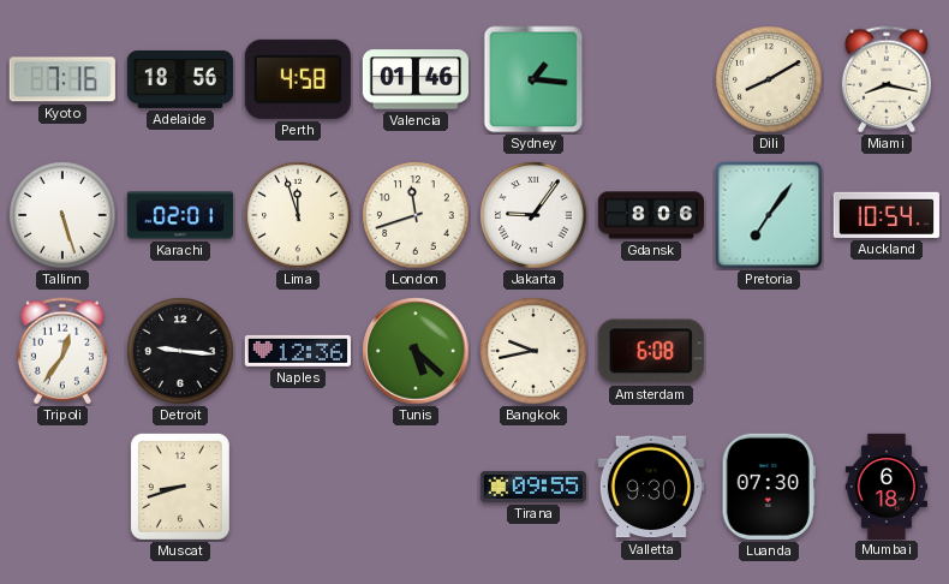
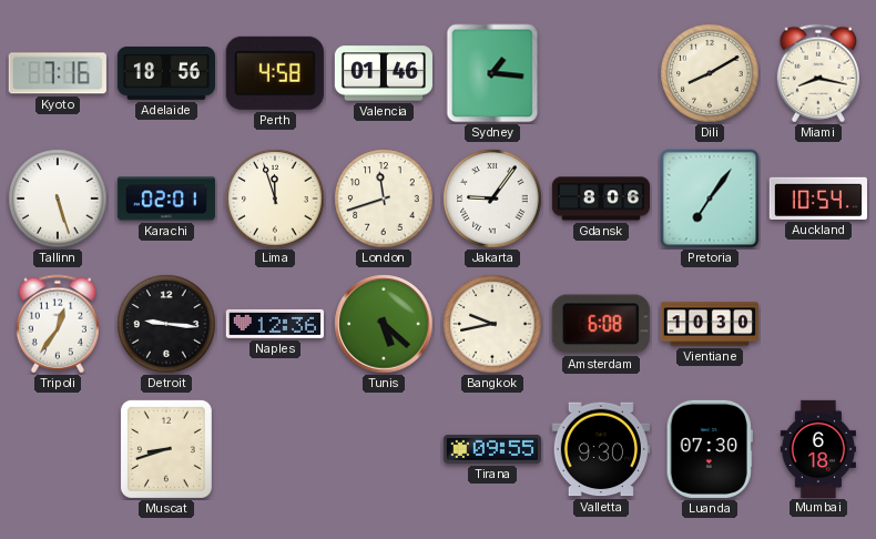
Vientiane: none -> 10:30 (709, 324)
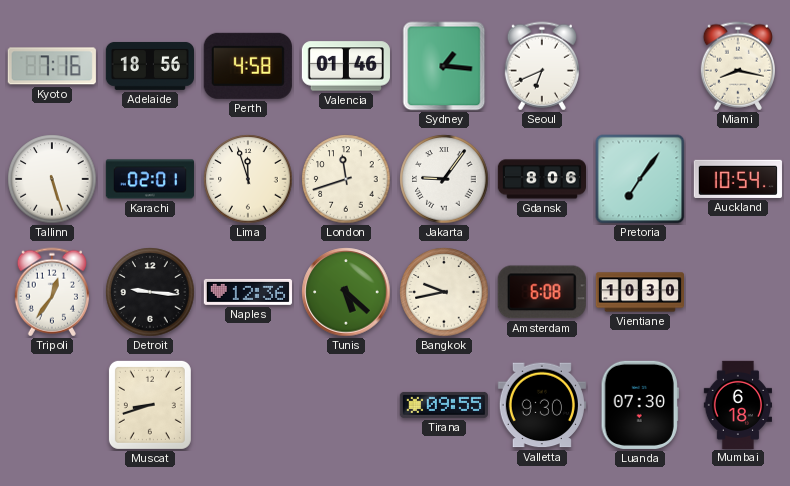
Seoul: none -> 6:41 (542, 66)
Dili: 8:10 -> none (710, 73)
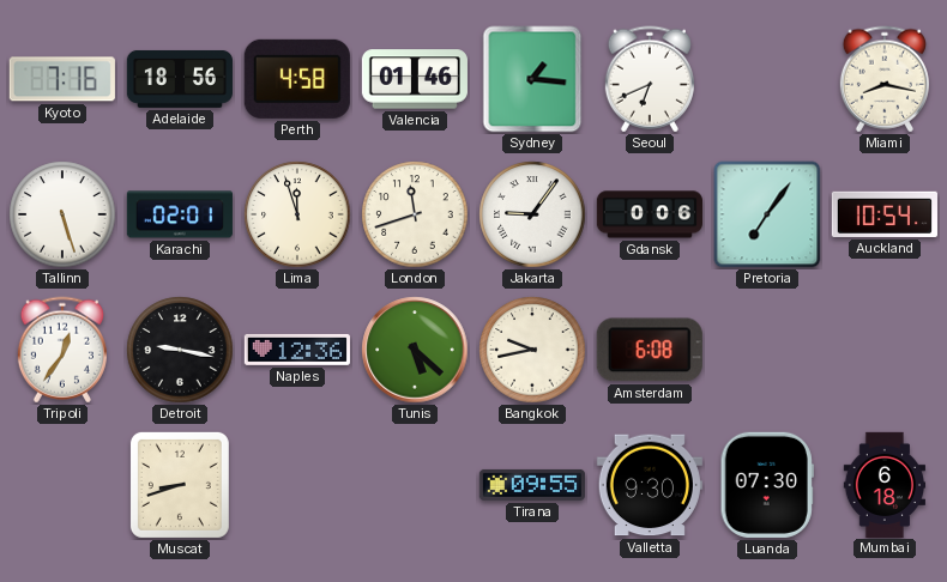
Gdansk: 8:06 -> 0:06 (649, 214)
Detroit: 9:16 -> 9:17 (180, 350)
Vientiane: 10:30 -> none (639, 292)
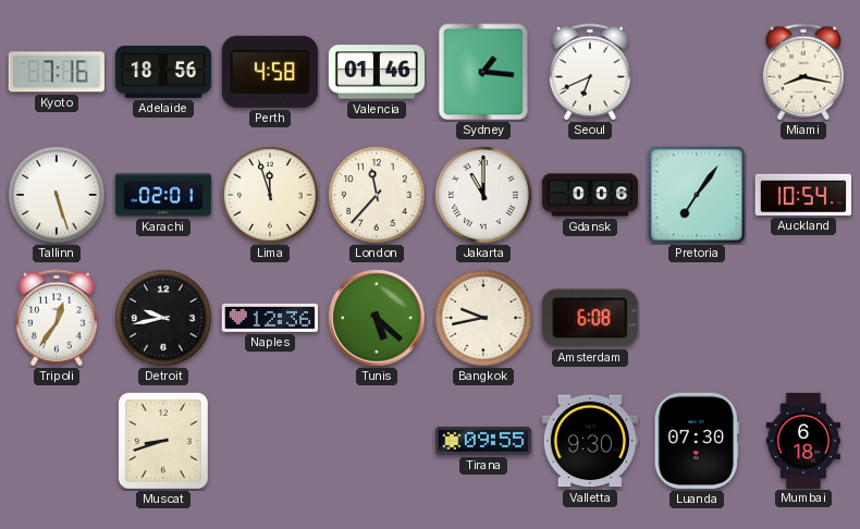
London: 11:42 -> 11:37 (377, 195)
Jakarta: 9:06 -> 11:00 (483, 195)
Detroit: 9:17 -> 9:43 (163, 318)
